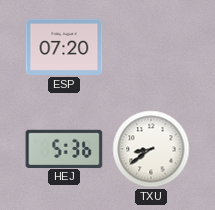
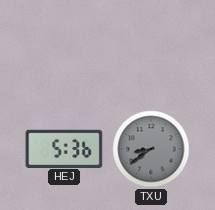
ESP: 07:20 -> none (64, 47)
TXU dial: white -> grey (151, 149)
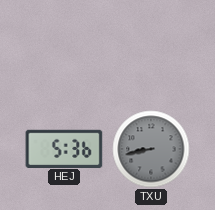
TXU: 8:39 -> 8:43 (151, 149)
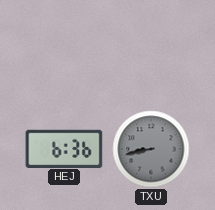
HEJ: 5:36 -> 6:36 (64, 148)
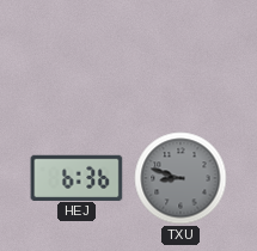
TXU: 8:43 -> 8:48 (180, 178)
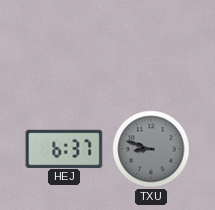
HEJ: 6:36 -> 6:37 (64, 148)
